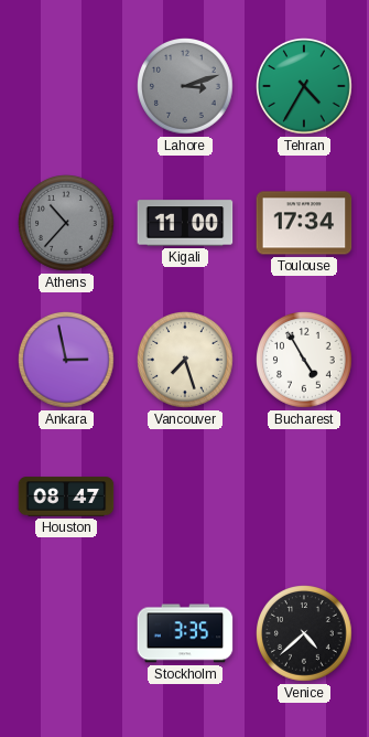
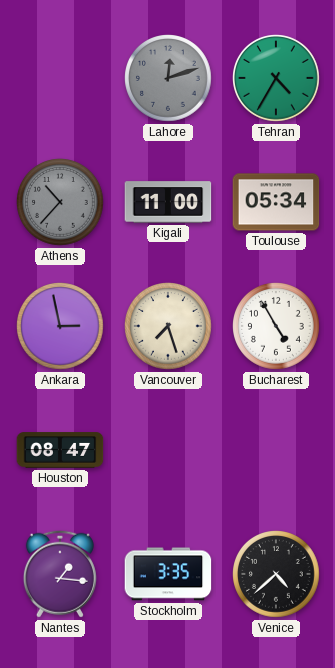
Lahore: 3:12 -> 12:12 (169, 79)
Toulouse: 17:34 -> 05:34 (276, 202)
Nantes: none -> 1:16 (60, 574)
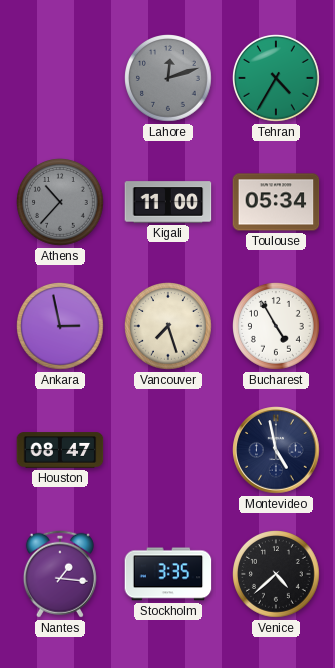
Montevideo: none -> 4:58 (276, 450)
